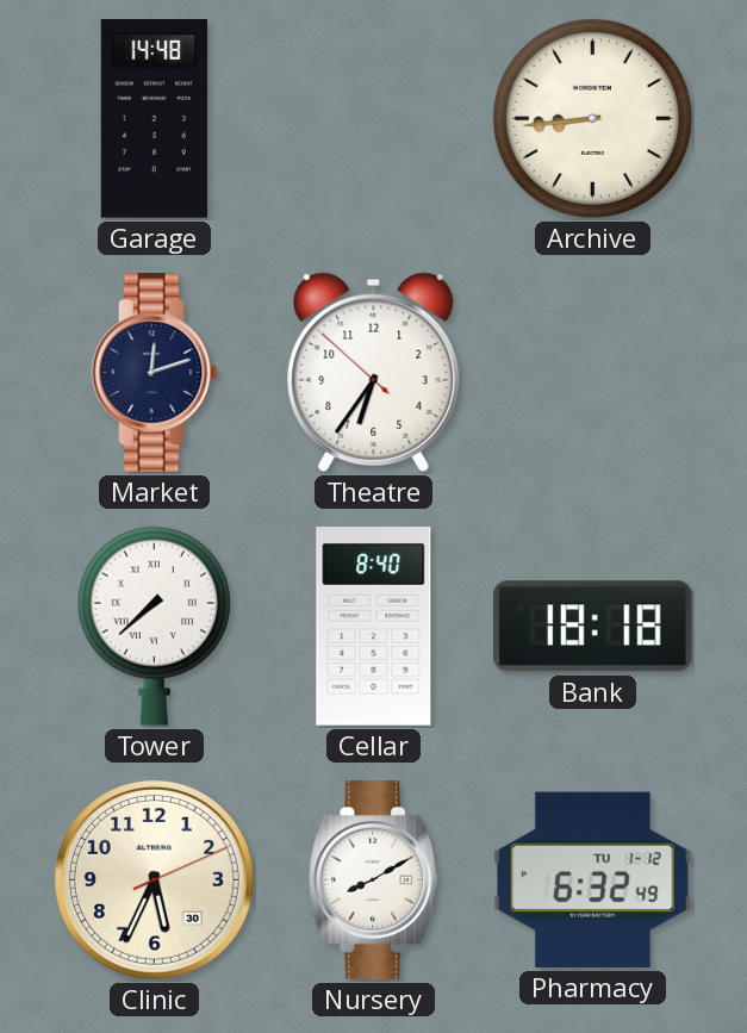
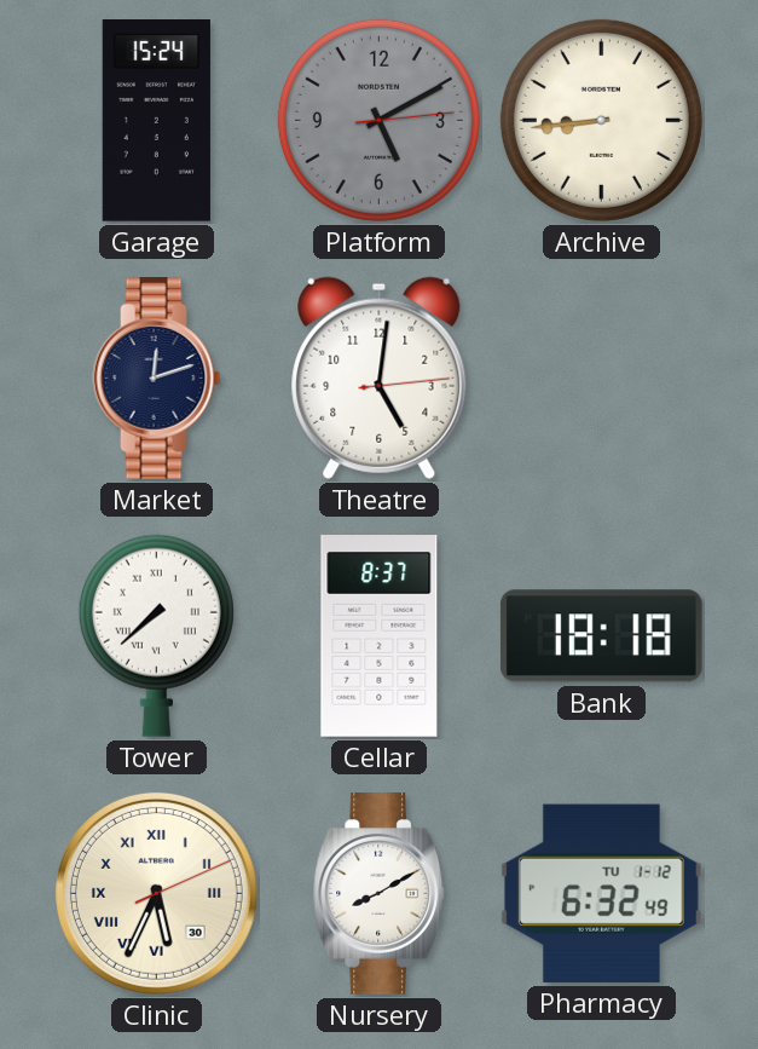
Garage: 14:48 -> 15:24 (156, 121)
Platform: none -> 5:10 (378, 120)
Theatre: 6:35 -> 5:01 (380, 377)
Cellar: 8:40 -> 8:37 (380, 636)
Clinic numerals: Arabic -> Roman (156, 893)
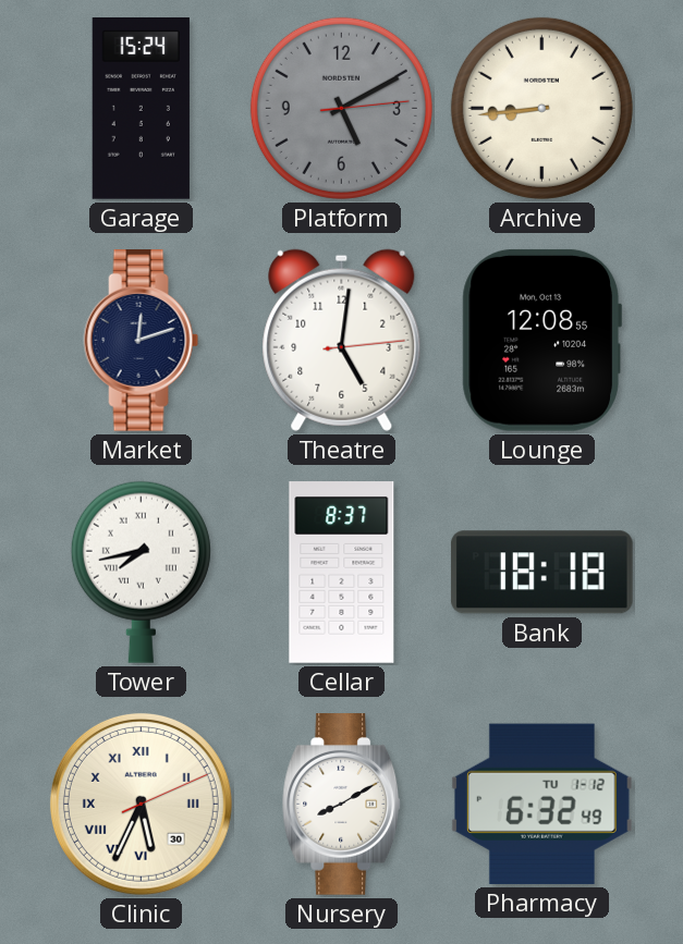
Lounge: none -> 12:08 (541, 340)
Tower: 7:38 -> 7:43 (141, 572)
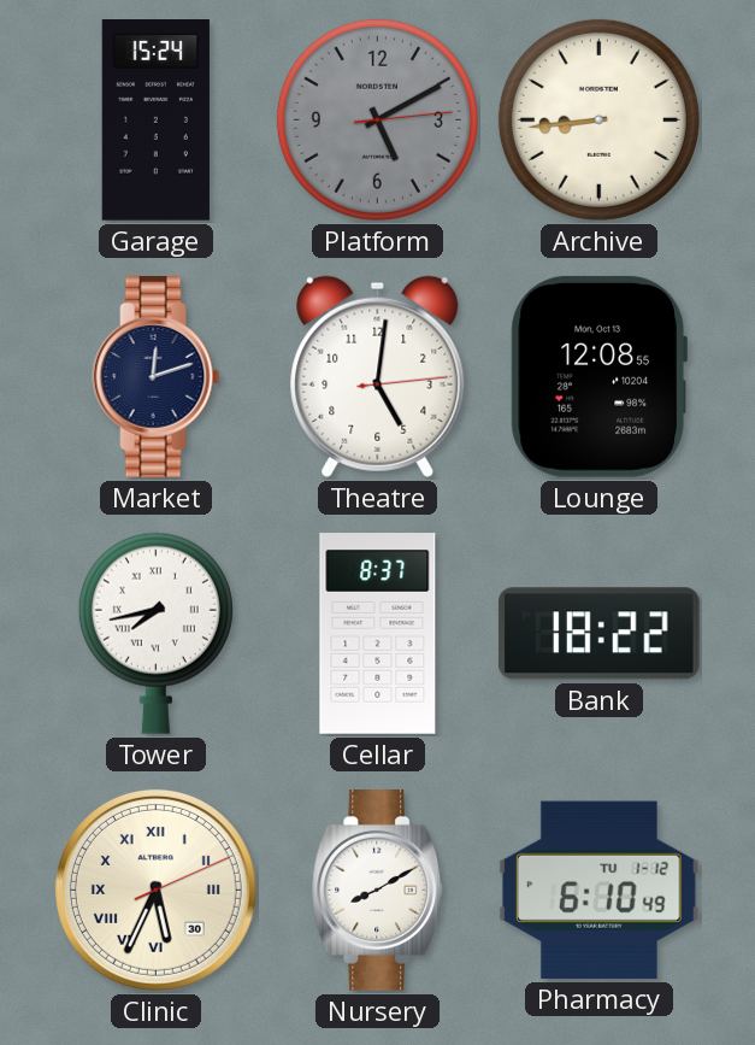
Bank: 18:18 -> 18:22 (598, 634)
Pharmacy: 6:32 -> 6:10 (598, 890)
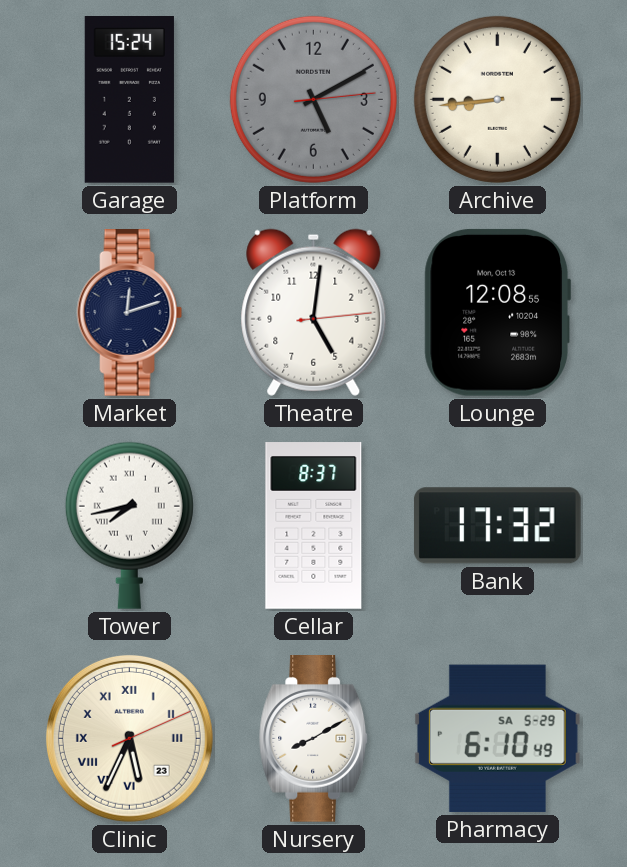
Bank: 18:22 -> 17:32 (497, 526)
Clinic date: 30 -> 23 (129, 738)
Pharmacy date: TU 1-12 -> SA 5-29 (497, 738)
